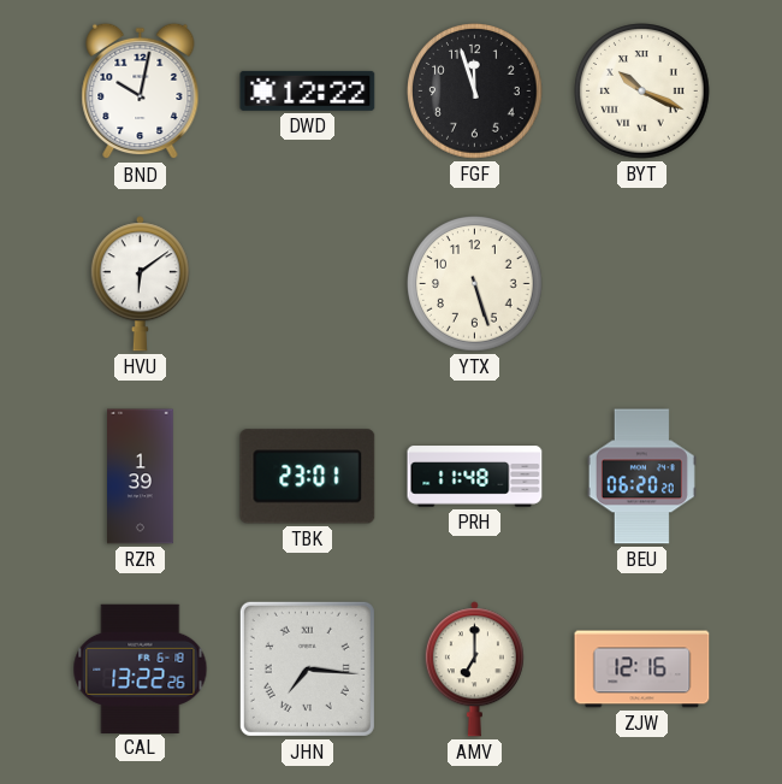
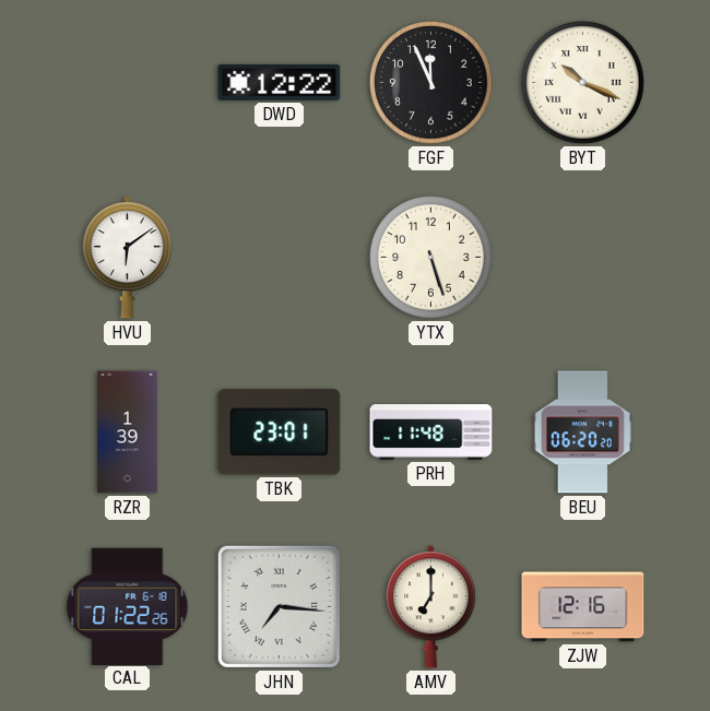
BND: 10:02 -> none (141, 92)
FGF: 11:57 -> 11:56 (431, 83)
CAL: 13:22 -> 01:22 (128, 606)
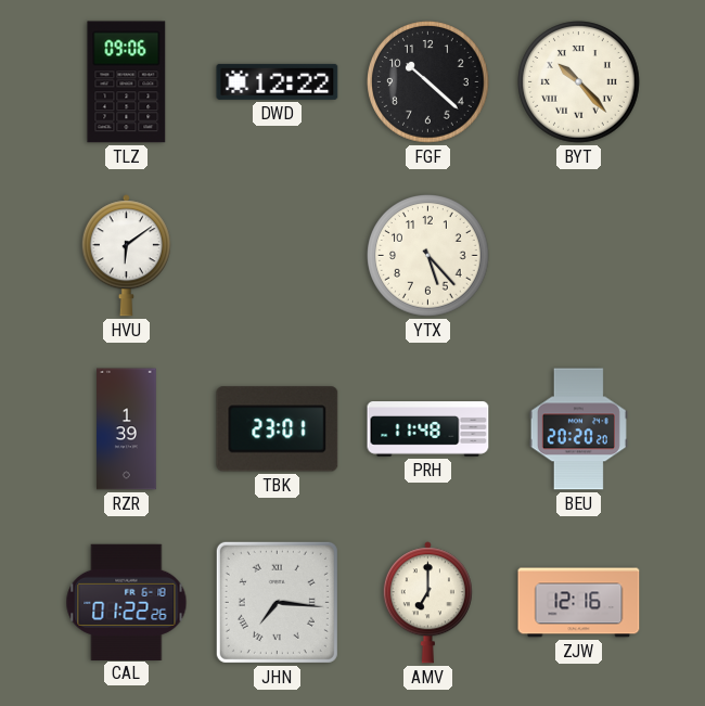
TLZ: none -> 09:06 (127, 82)
FGF: 11:56 -> 10:22 (428, 82)
BYT: 10:19 -> 10:23 (579, 82)
YTX: 5:27 -> 5:23 (428, 256)
BEU: 06:20 -> 20:20 (578, 429)
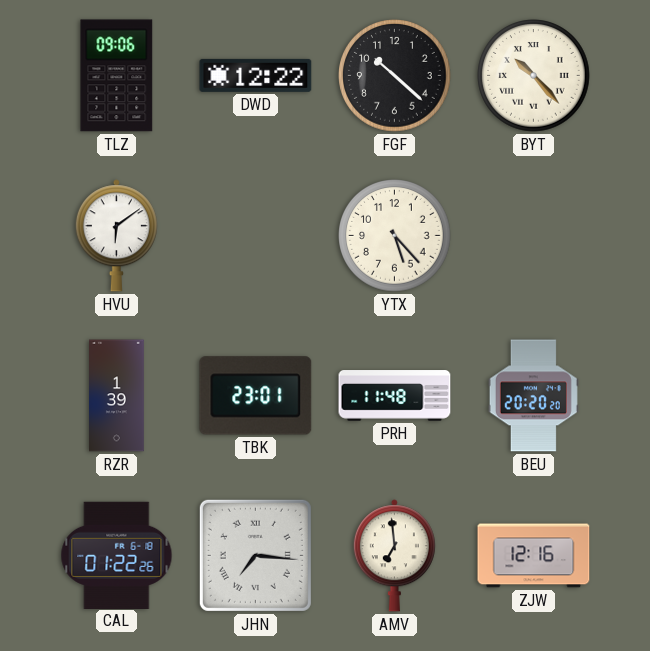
AMV: 7:00 -> 6:59 (394, 556)
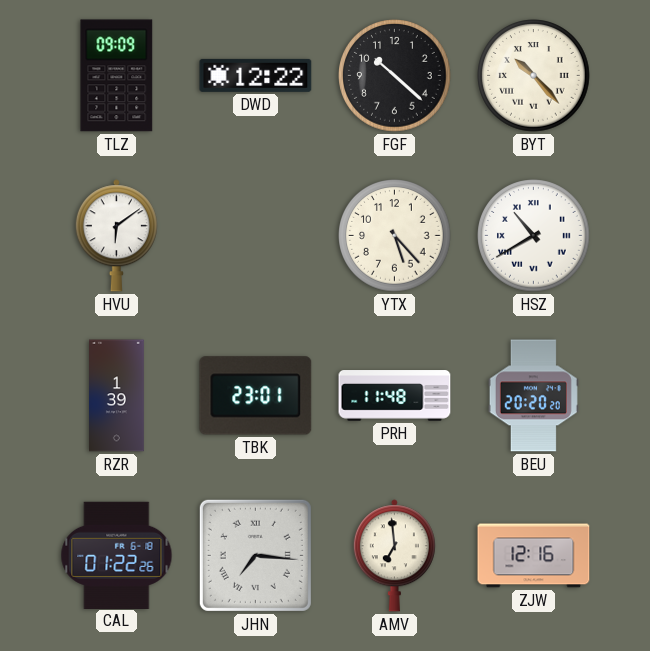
TLZ: 09:06 -> 09:09 (117, 76)
HSZ: none -> 10:40 (534, 236)
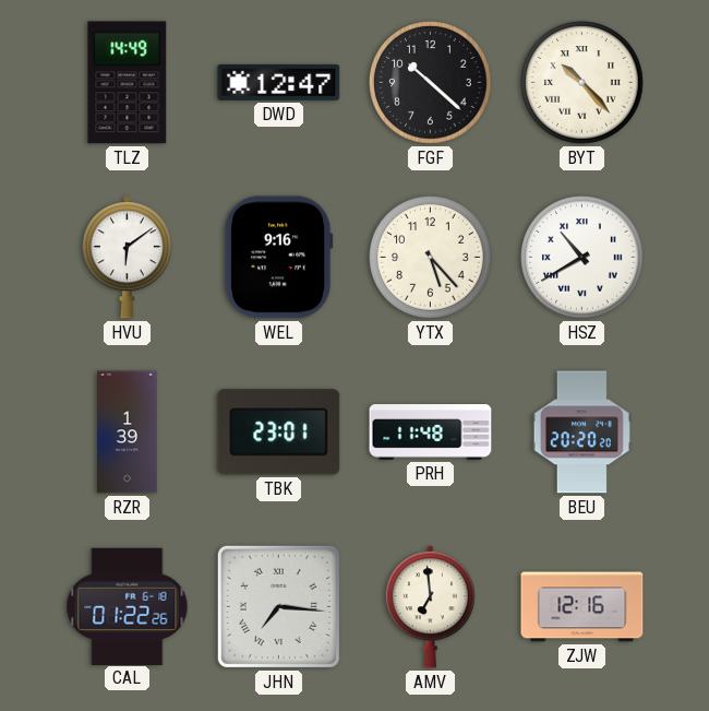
TLZ: 09:09 -> 14:49 (128, 83)
DWD: 12:22 -> 12:47 (279, 82)
WEL: none -> 9:16 (278, 258)
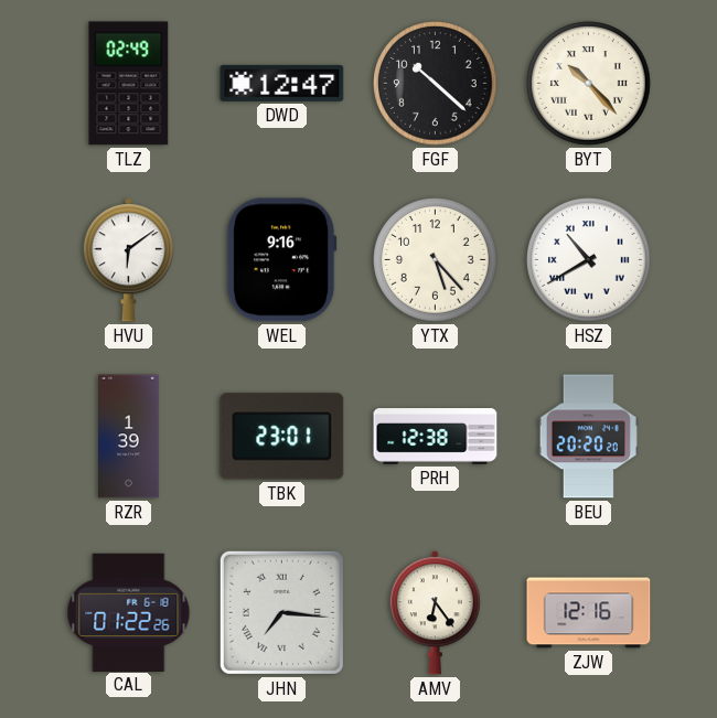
TLZ: 14:49 -> 02:49 (129, 84)
PRH: 11:48 -> 12:38 (436, 437)
AMV: 6:59 -> 6:24 (435, 613)
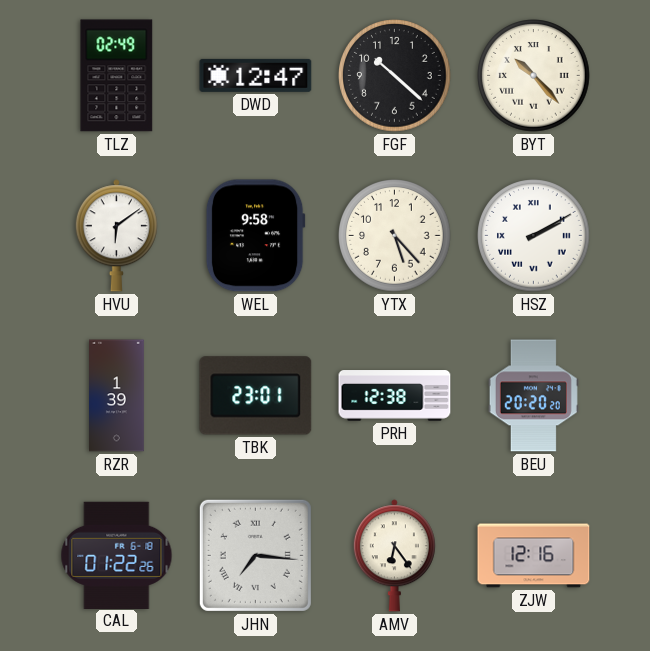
WEL: 9:16 -> 9:58 (255, 236)
HSZ: 10:40 -> 2:10 (534, 236)
